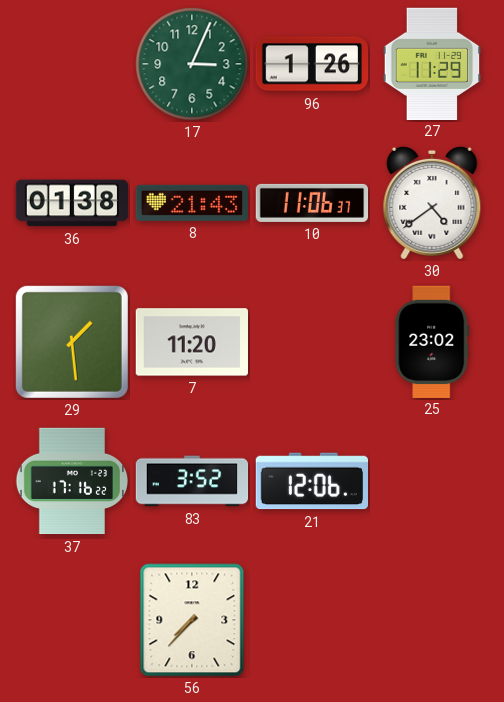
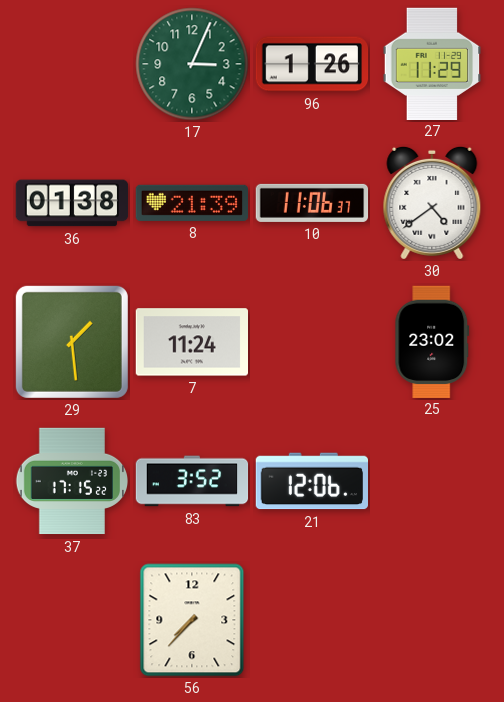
8: 21:43 -> 21:39 (191, 203)
7: 11:20 -> 11:24 (191, 342)
37: 17:16 -> 17:15 (71, 481)
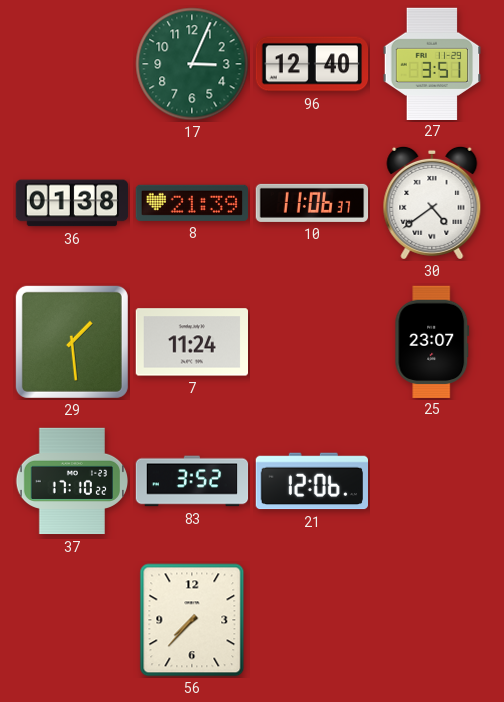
96: 1:26 -> 12:40 (312, 64)
27: 11:29 -> 3:51 (432, 63)
25: 23:02 -> 23:07 (432, 341)
37: 17:15 -> 17:10 (71, 481)
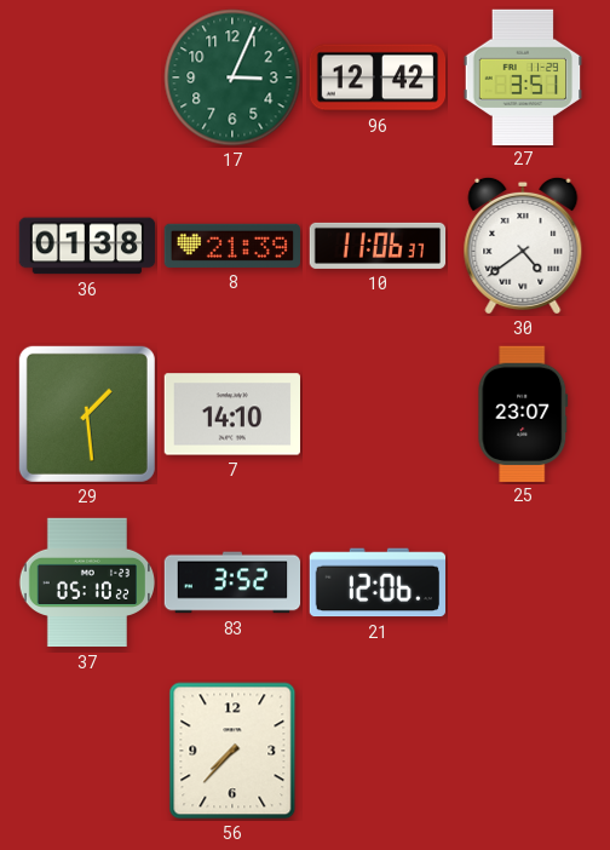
96: 12:40 -> 12:42 (378, 77)
7: 11:24 -> 14:10 (231, 414)
37: 17:10 -> 05:10 (86, 582)
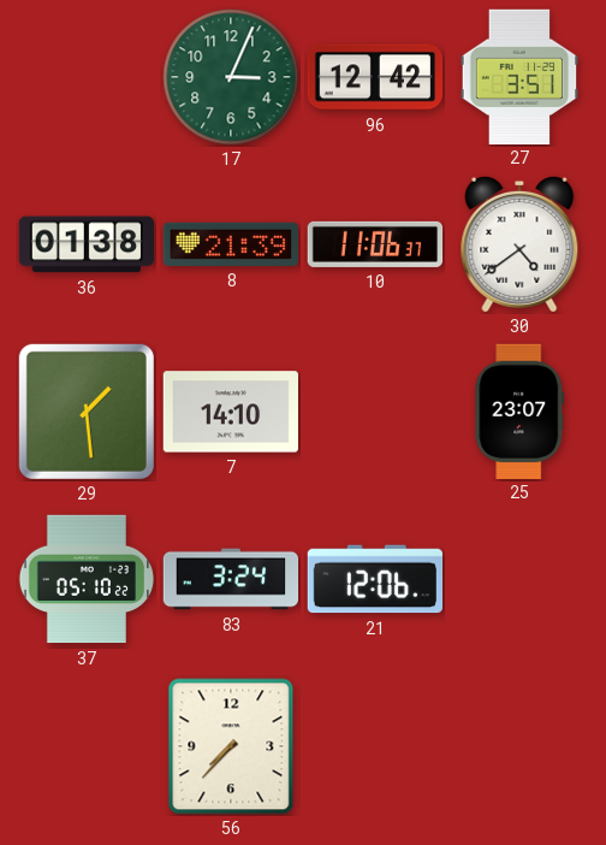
83: 3:52 -> 3:24 (231, 579)
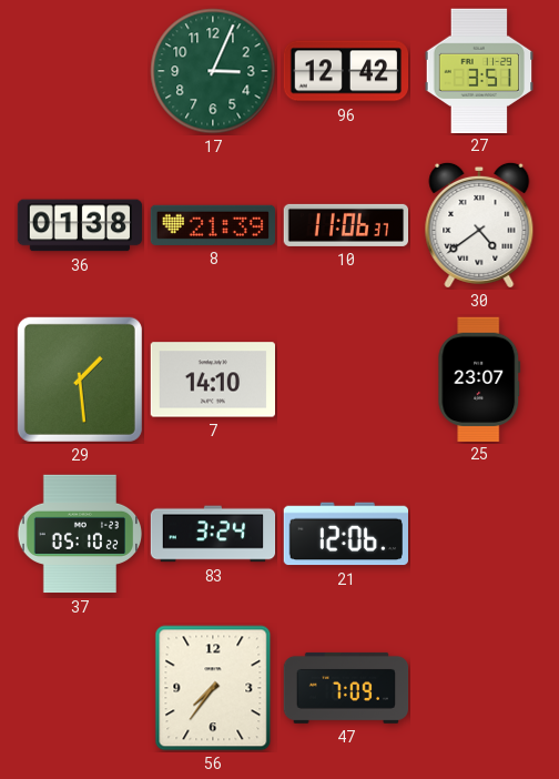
56: 7:37 -> 7:36 (213, 688)
47: none -> 7:09 (346, 688)
